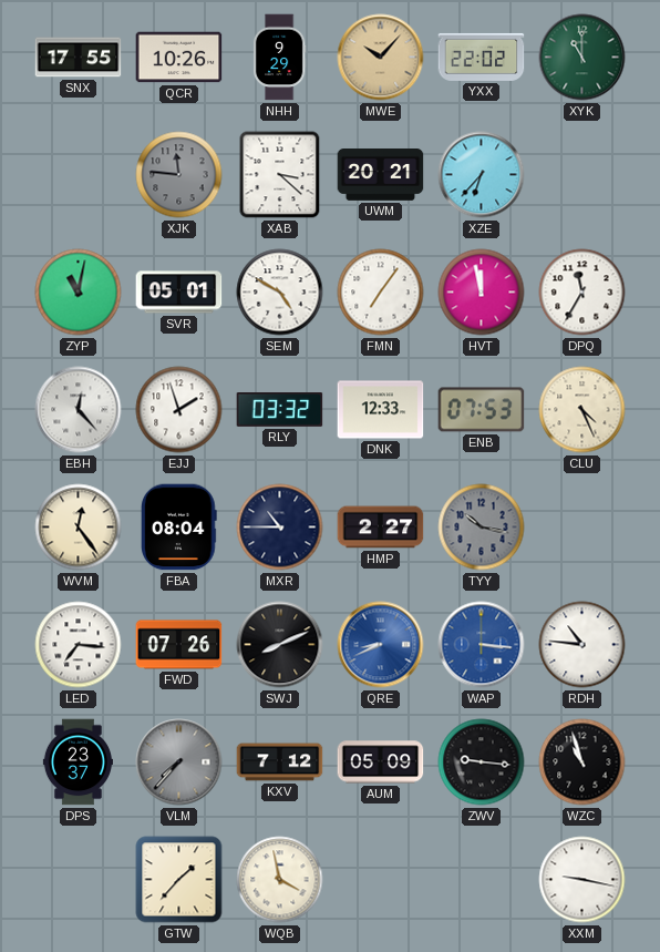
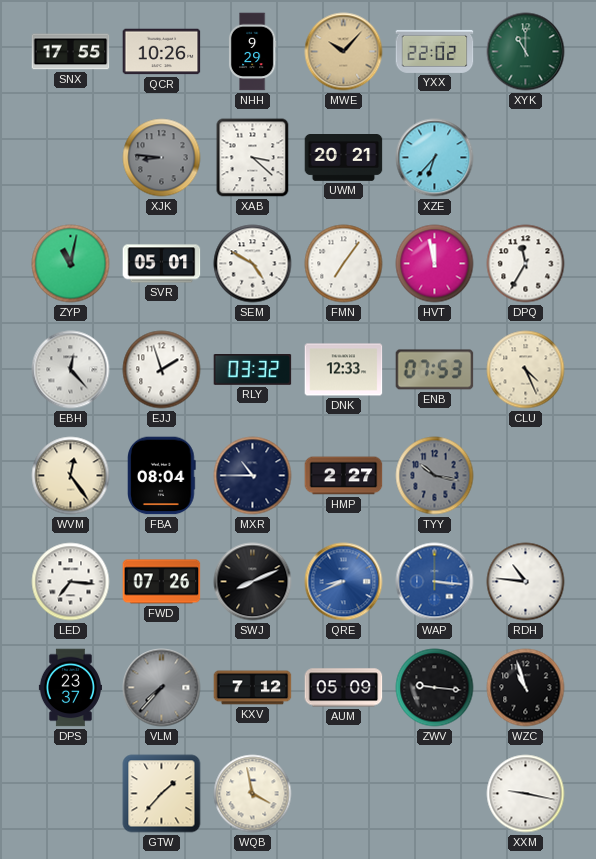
XJK: 11:46 -> 8:46 (162, 158)
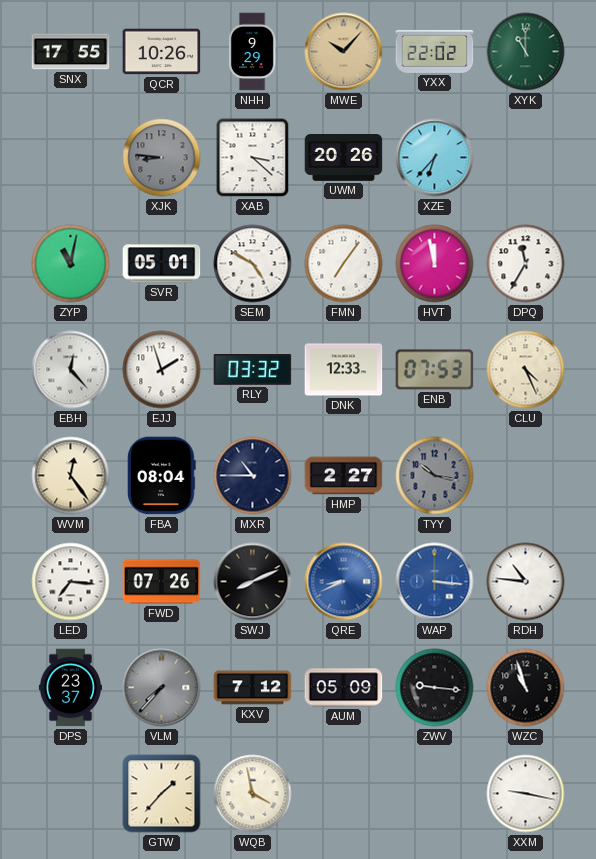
UWM: 20:21 -> 20:26 (344, 158)
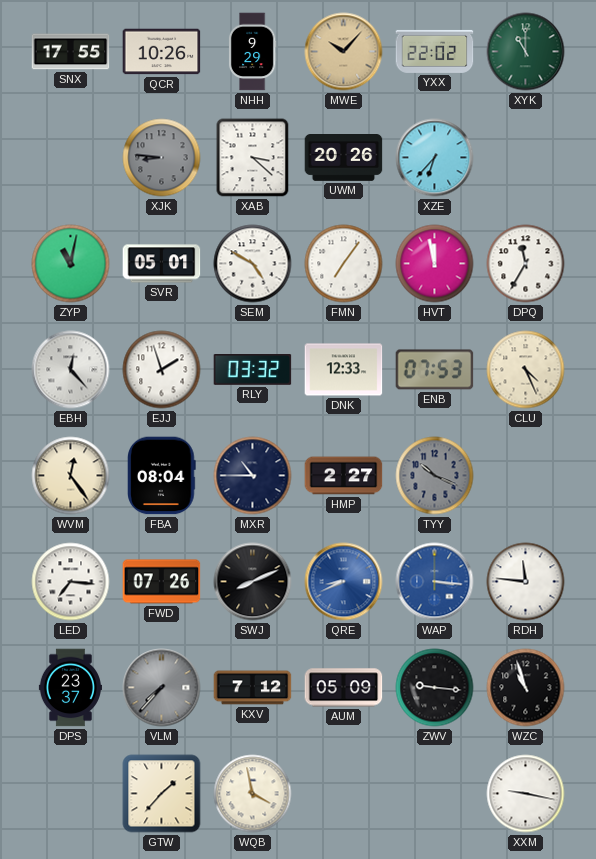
TYY: 10:17 -> 10:19 (435, 476)
RDH: 10:46 -> 11:46 (526, 582)
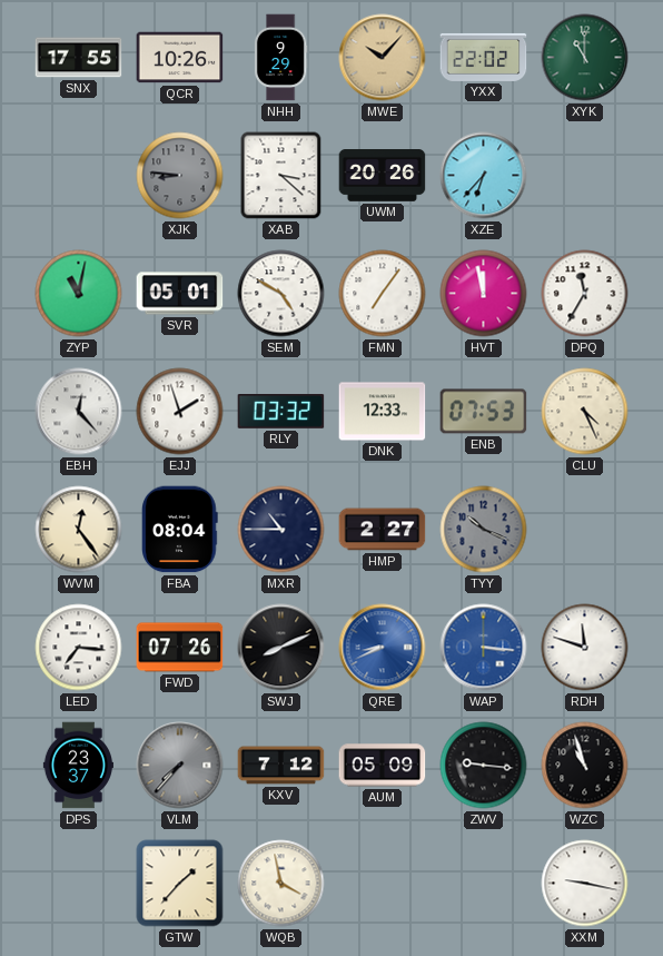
RDH: 11:46 -> 11:48 (585, 648)
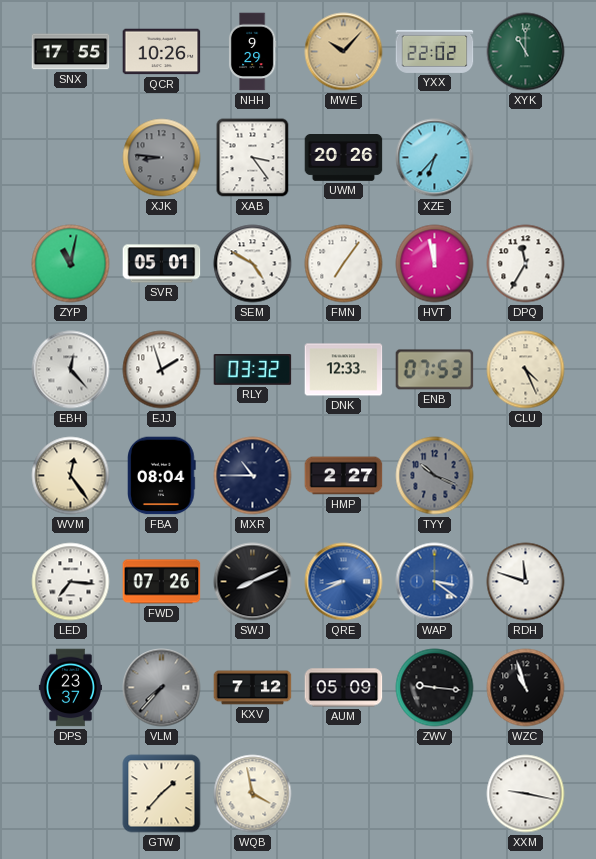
XAB: 3:22 -> 3:24 (253, 158)
WAP: 3:16 -> 3:21 (435, 582)
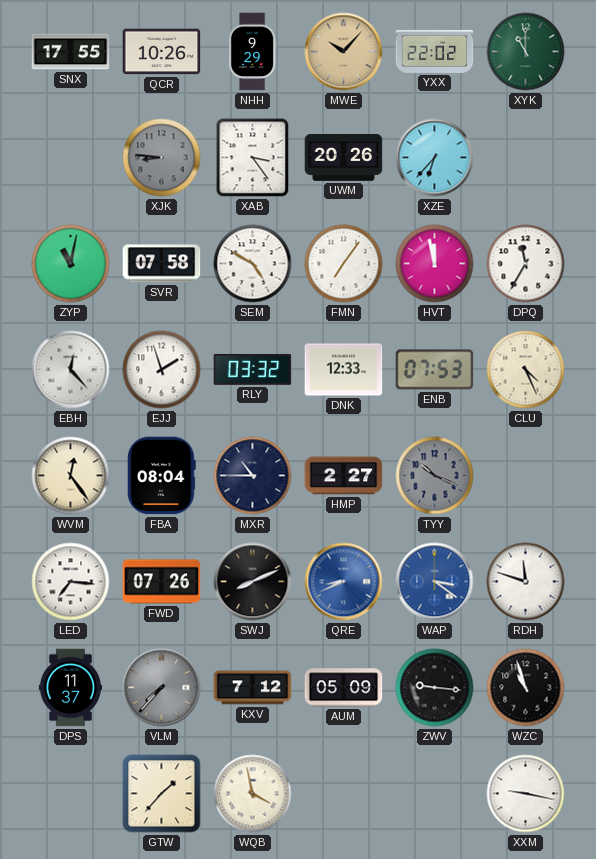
SVR: 05:01 -> 07:58 (162, 264)
DPS: 23:37 -> 11:37 (70, 688)
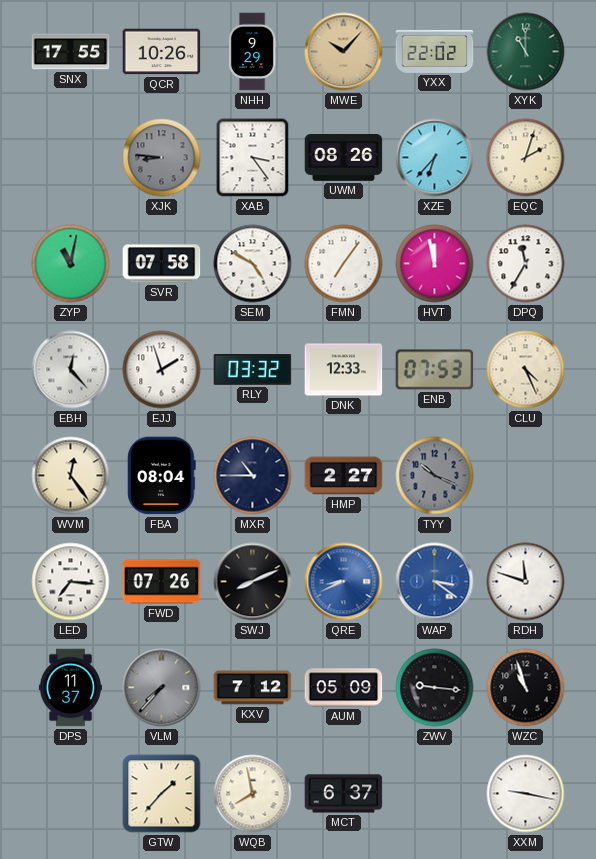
UWM: 20:26 -> 08:26 (344, 158)
EQC: none -> 2:03 (526, 158)
WQB: 3:58 -> 7:58 (253, 794)
MCT: none -> 6:37 (344, 794)
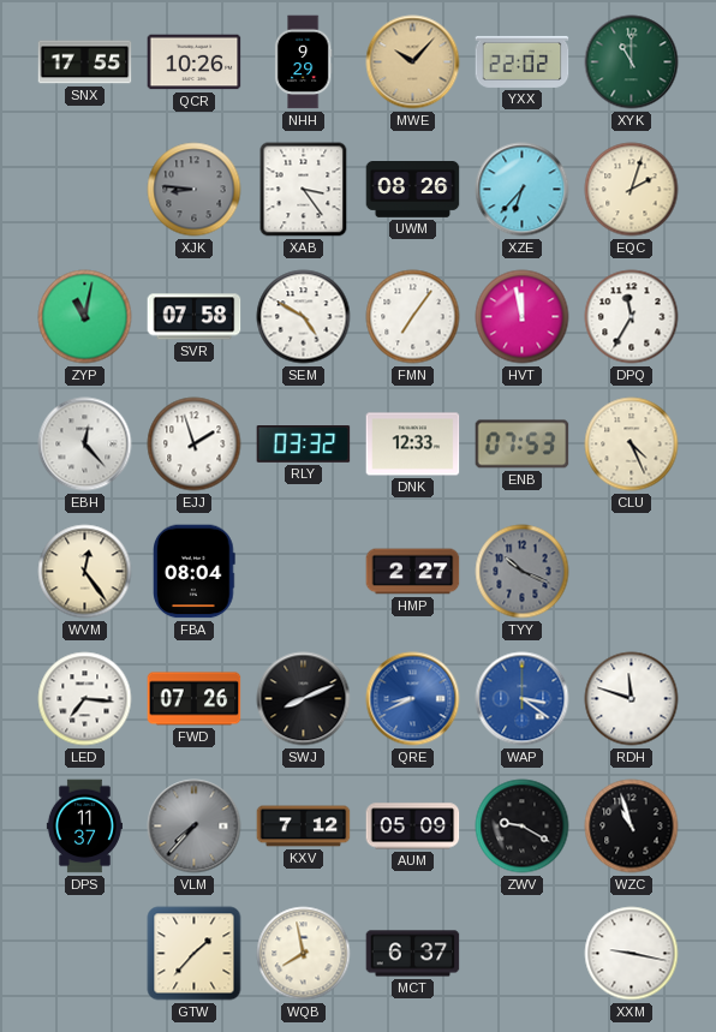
MXR: 10:45 -> none (253, 476)
ZWV: 9:16 -> 9:20 (523, 827)
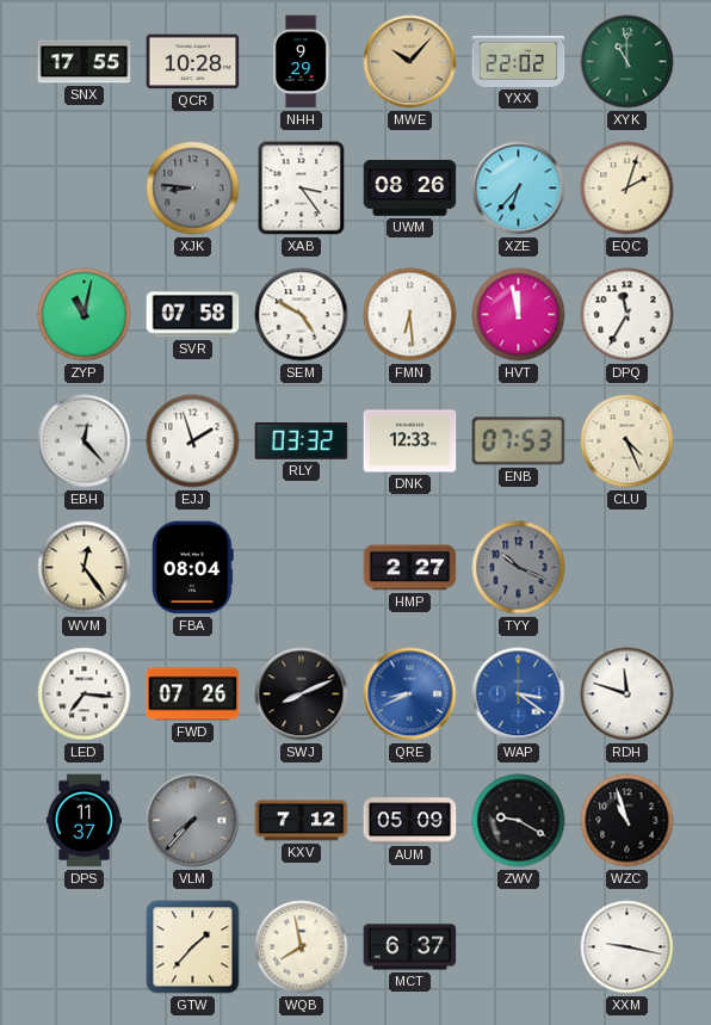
QCR: 10:26 -> 10:28 (193, 62)
FMN: 7:06 -> 6:29 (410, 315)
